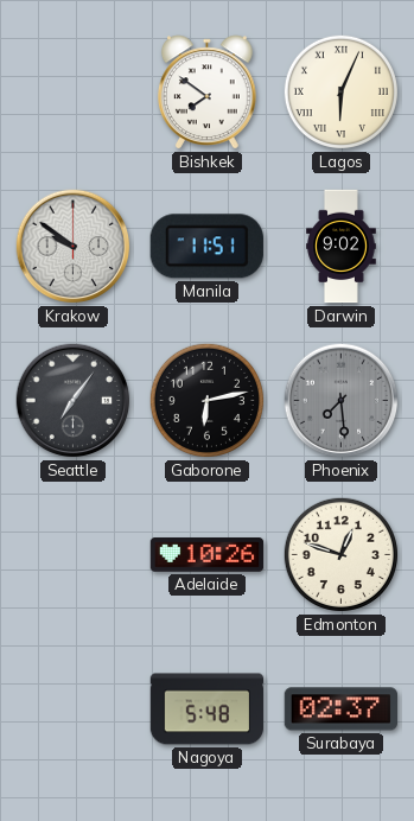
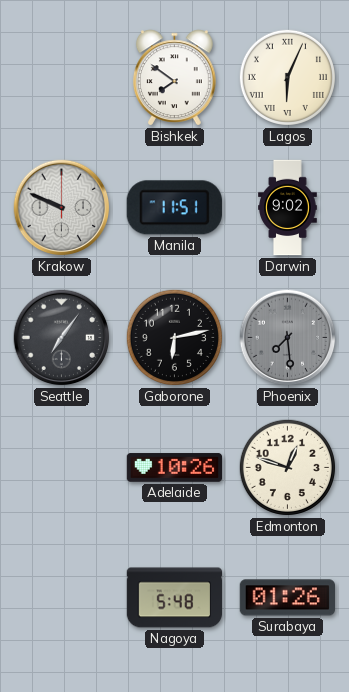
Krakow: 9:51 -> 9:49 (62, 208)
Surabaya: 02:37 -> 01:26 (287, 598)
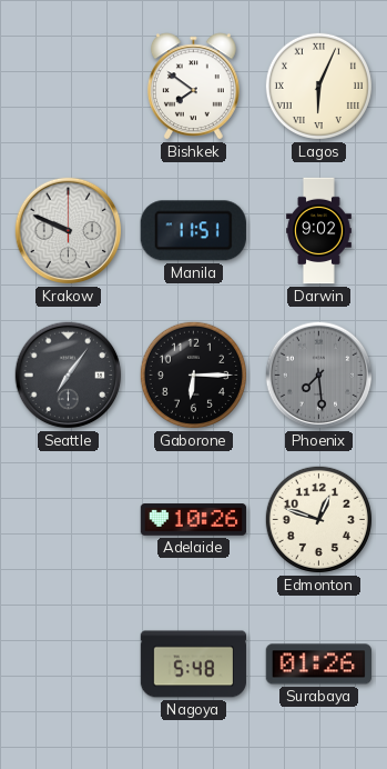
Gaborone: 6:13 -> 6:15 (193, 374)
